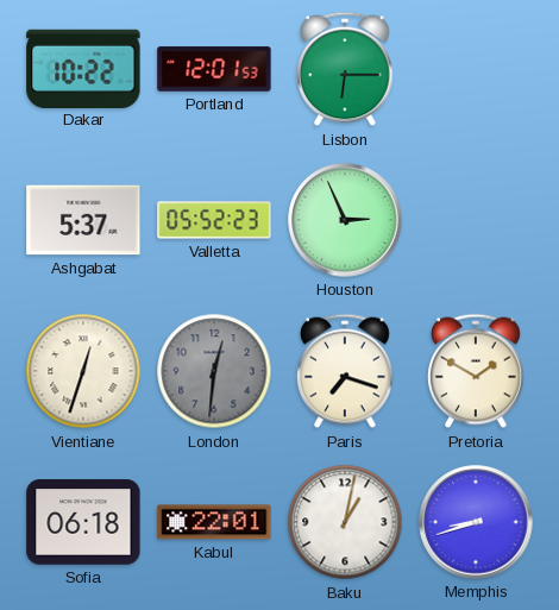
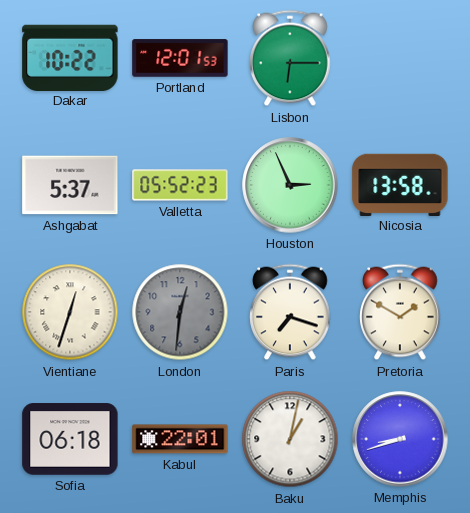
Nicosia: none -> 13:58 (400, 184)
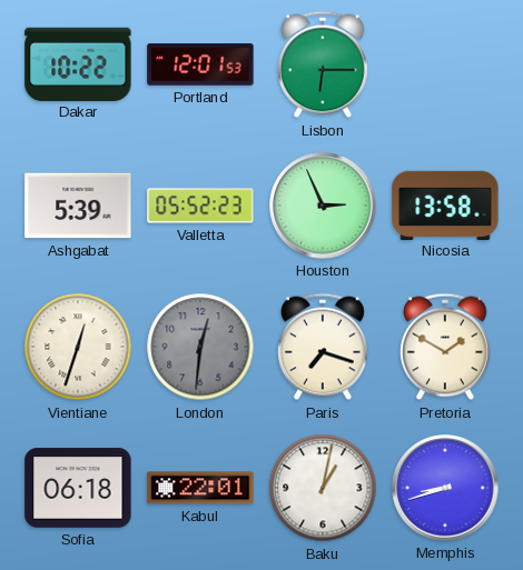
Ashgabat: 5:37 -> 5:39 (78, 206)
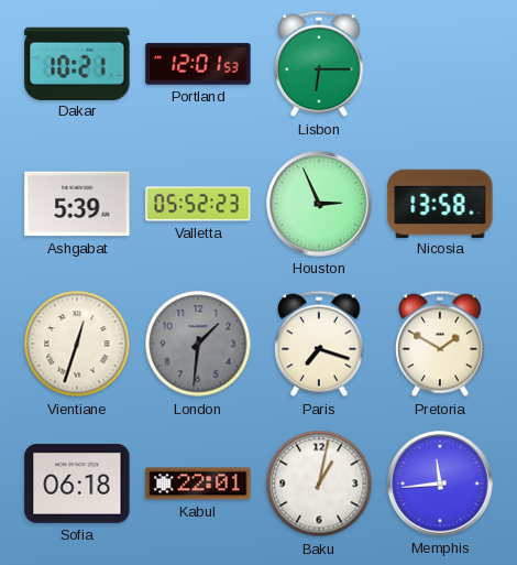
Dakar: 10:22 -> 10:21 (77, 63)
London: 12:31 -> 1:31 (198, 344)
Memphis: 8:42 -> 11:44 (440, 483)
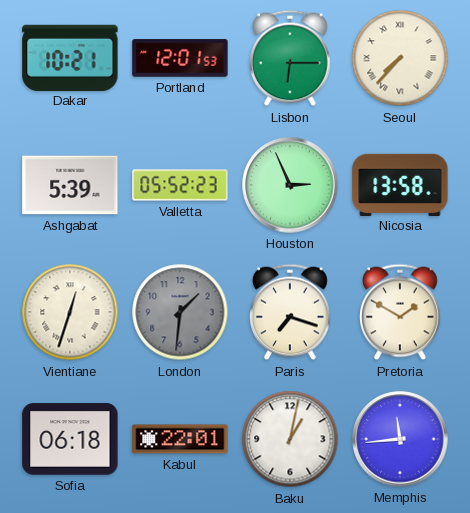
Seoul: none -> 7:37 (400, 58)
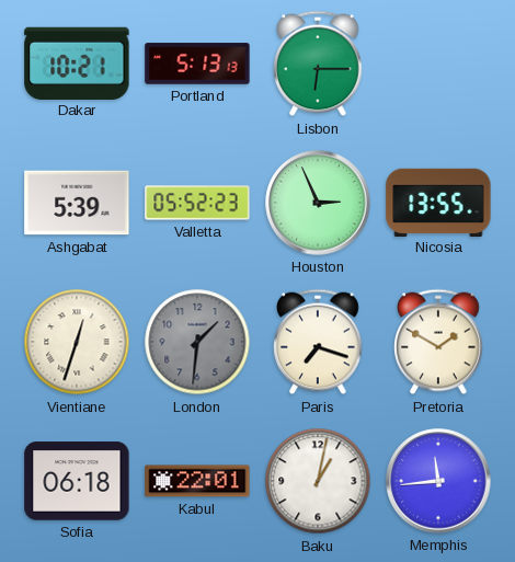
Portland: 12:01 -> 5:13 (197, 64)
Seoul: 7:37 -> none (400, 58)
Nicosia: 13:58 -> 13:55 (438, 202)
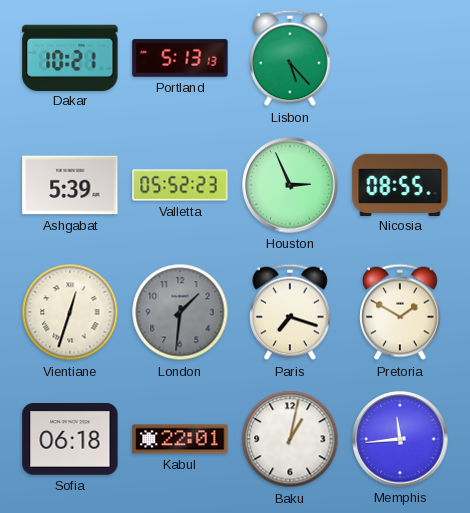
Lisbon: 6:15 -> 5:23 (290, 58)
Nicosia: 13:55 -> 08:55 (400, 184)
